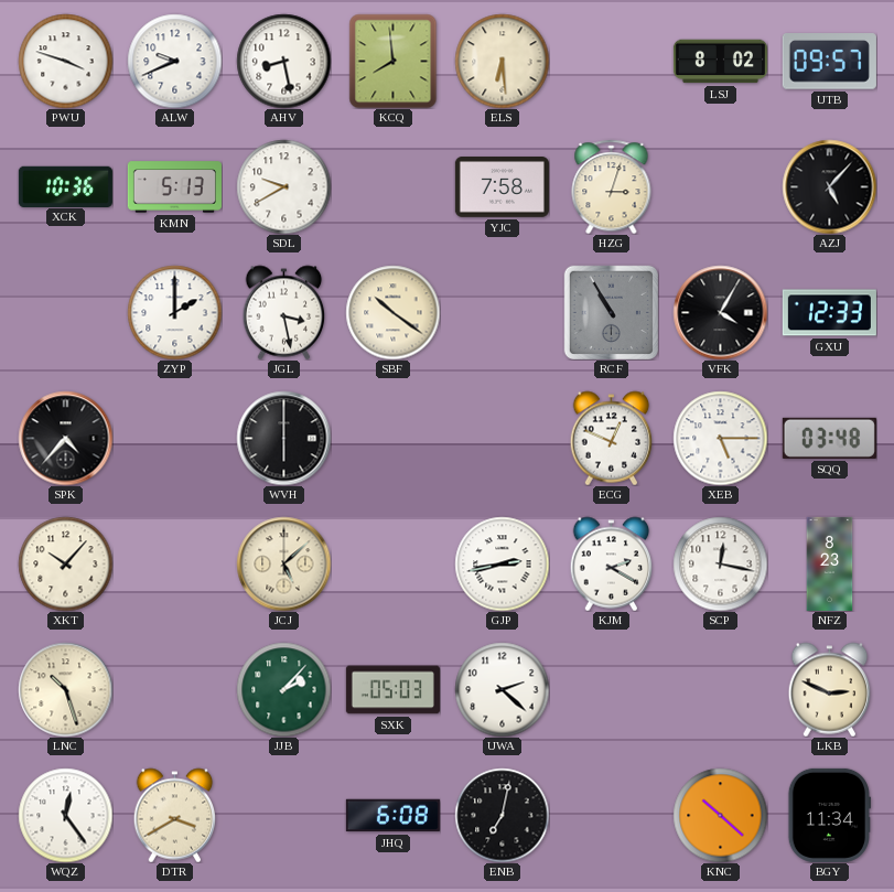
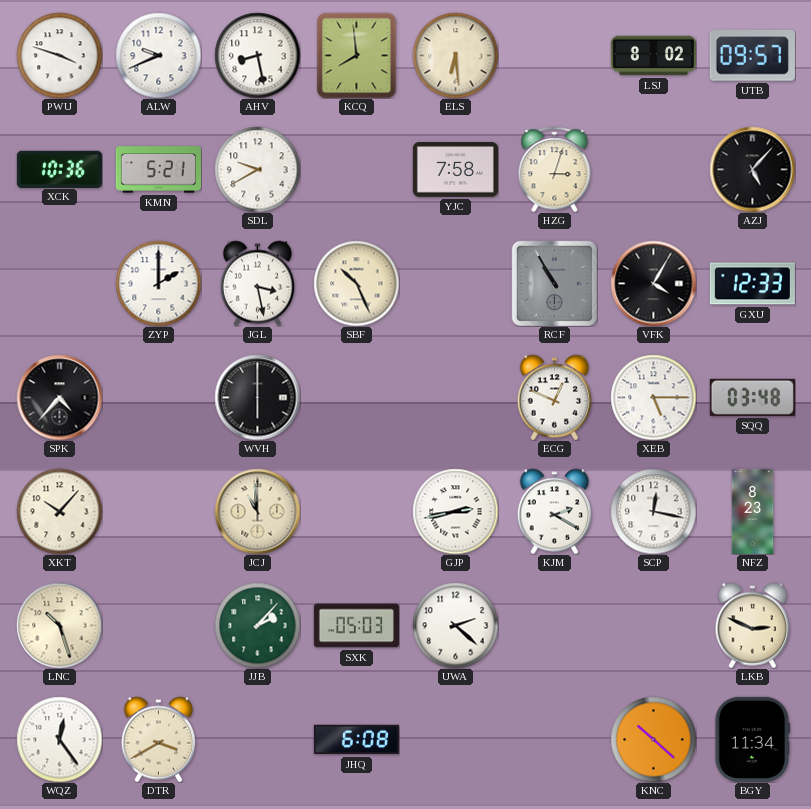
KMN: 5:13 -> 5:21 (158, 170)
SBF: 10:21 -> 10:26 (356, 283)
JCJ: 5:08 -> 10:59 (257, 511)
ENB: 7:02 -> none (502, 815)
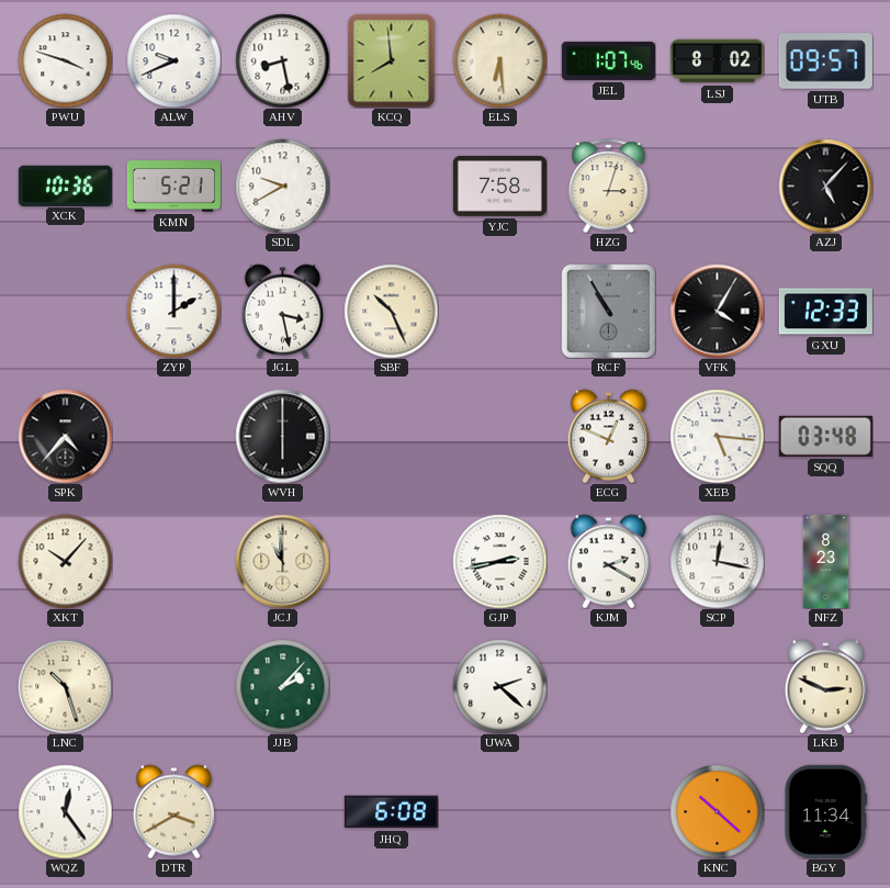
JEL: none -> 1:07 (608, 60)
XEB: 5:15 -> 5:16 (717, 436)
SXK: 05:03 -> none (356, 626)
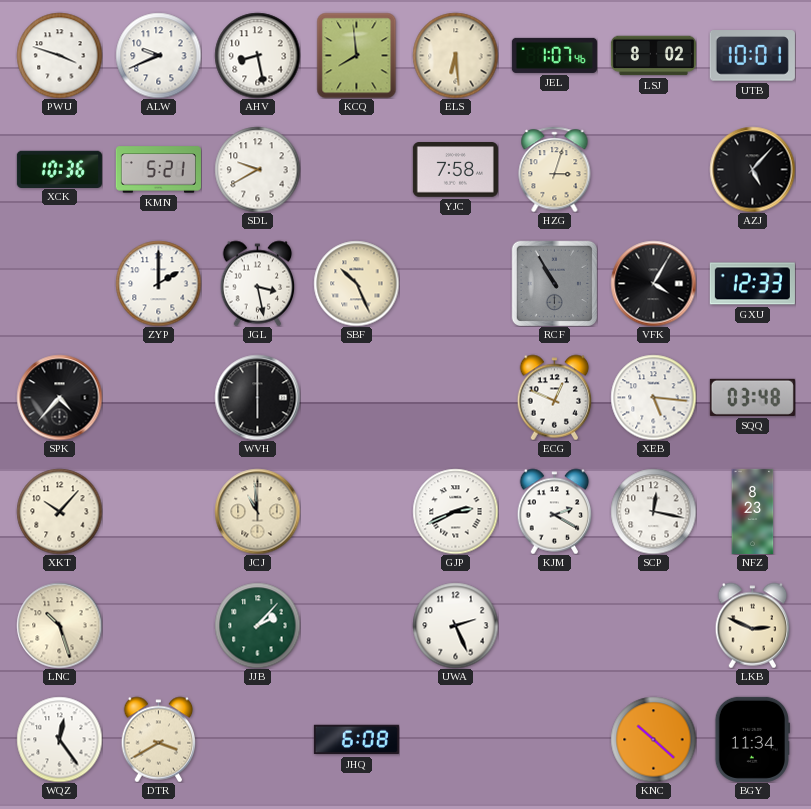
UTB: 09:57 -> 10:01 (752, 56)
GJP: 2:43 -> 2:41 (455, 511)
UWA: 2:22 -> 2:26 (455, 625)
